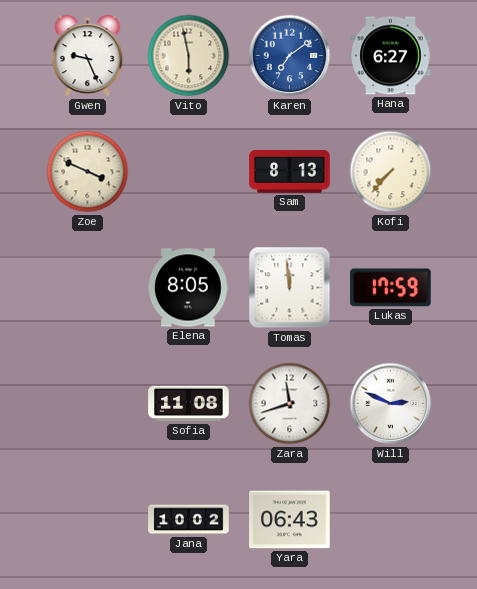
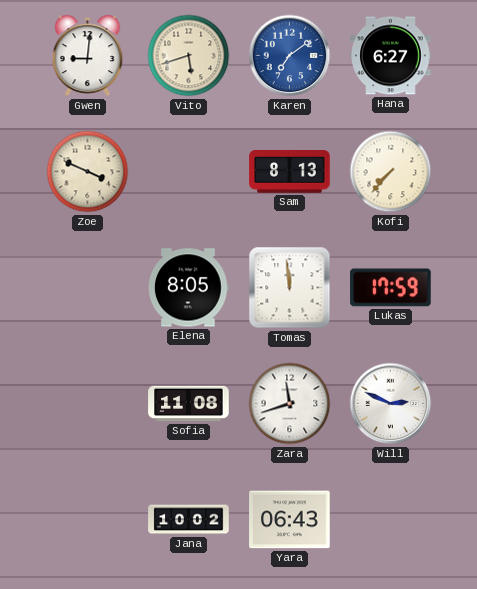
Gwen: 9:26 -> 9:01 (88, 56)
Vito: 5:58 -> 5:42 (189, 56)
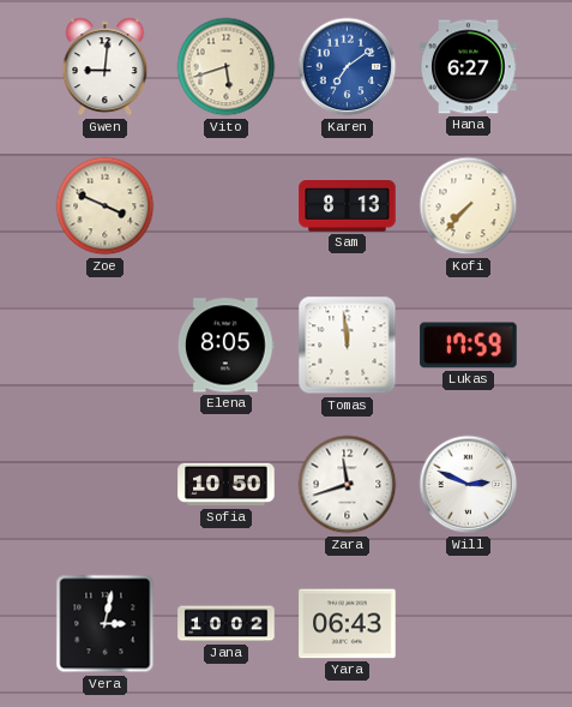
Sofia: 11:08 -> 10:50 (227, 485)
Vera: none -> 3:02 (106, 624)
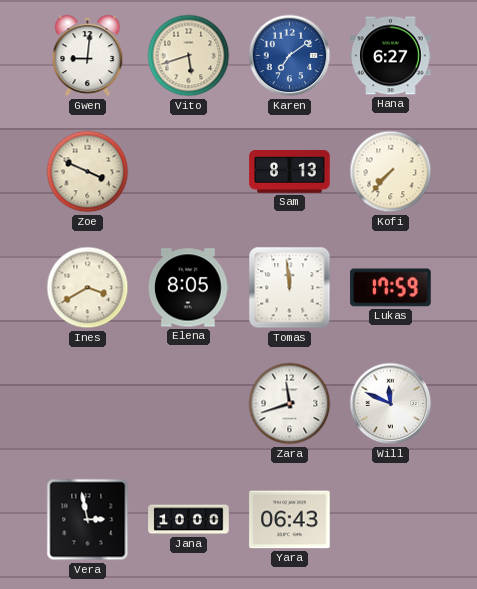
Ines: none -> 3:40 (88, 288)
Sofia: 10:50 -> none (227, 485)
Will: 2:49 -> 11:49 (391, 404)
Vera: 3:02 -> 2:58 (88, 520)
Jana: 10:02 -> 10:00 (189, 520)
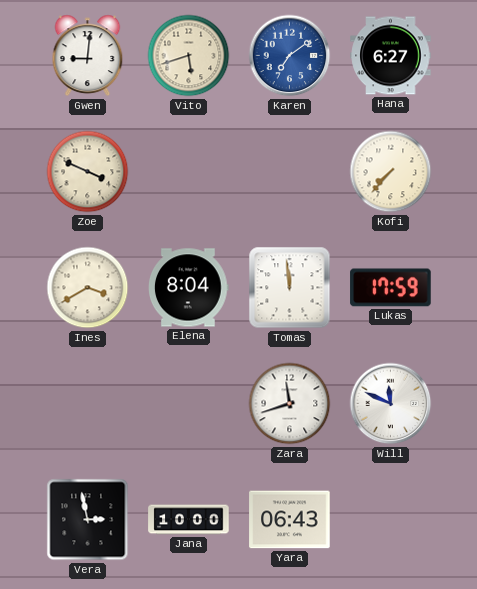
Sam: 8:13 -> none (290, 172)
Elena: 8:05 -> 8:04 (189, 288)
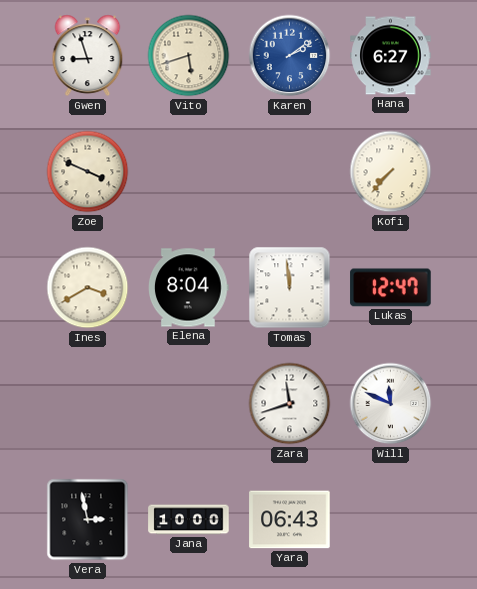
Gwen: 9:01 -> 8:57 (88, 56)
Karen: 7:09 -> 2:09 (290, 56)
Lukas: 17:59 -> 12:47 (391, 288)
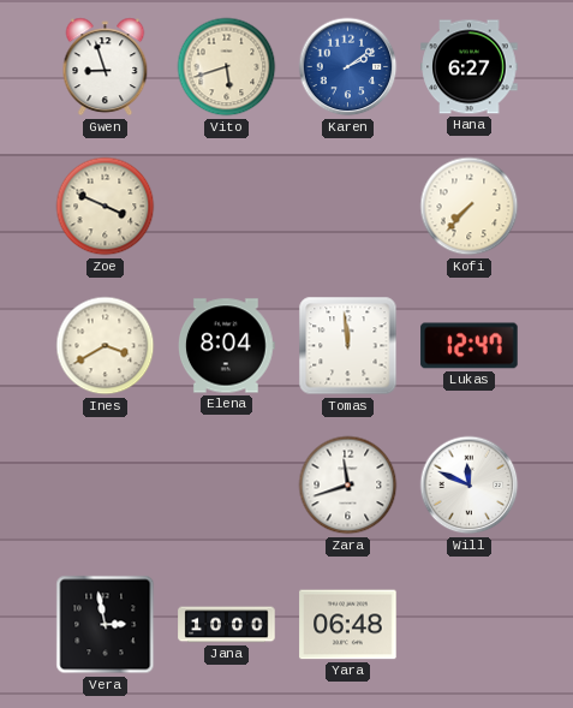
Yara: 06:43 -> 06:48 (348, 625)
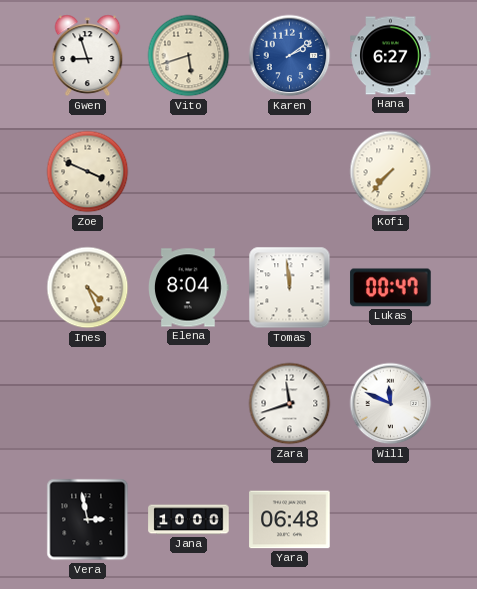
Ines: 3:40 -> 4:26 (88, 288)
Lukas: 12:47 -> 00:47 (391, 288)
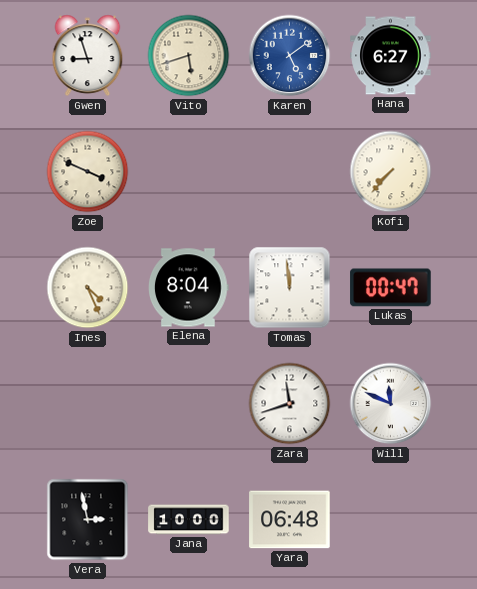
Karen: 2:09 -> 5:09 (290, 56)
